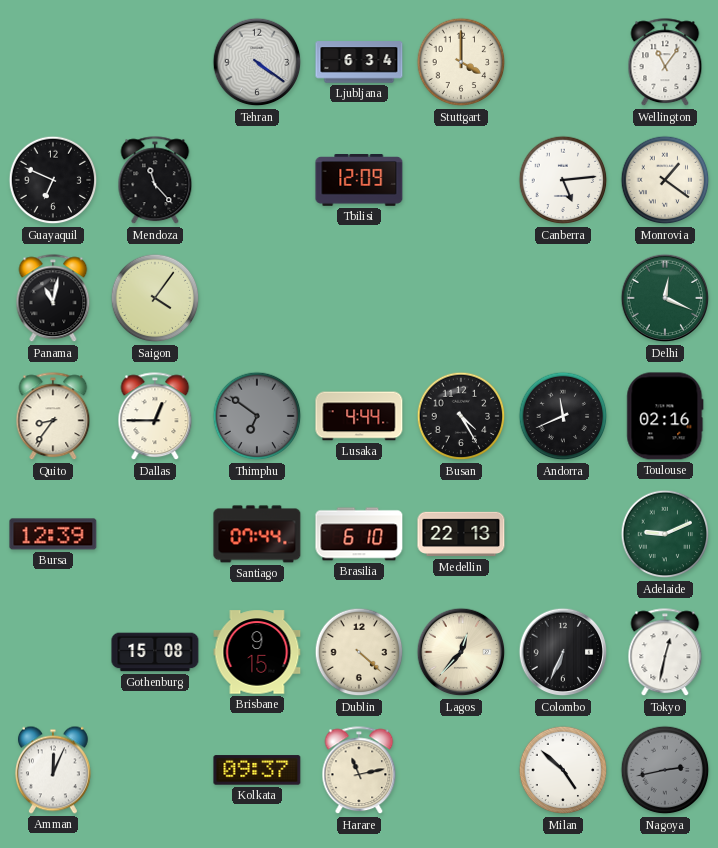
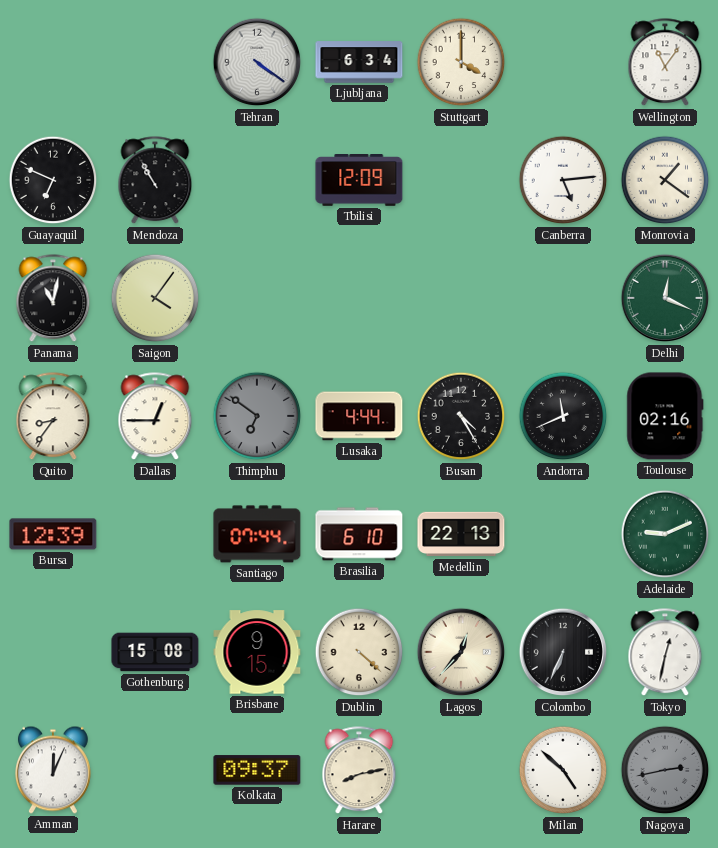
Mendoza: 11:23 -> 10:55 (155, 181)
Harare: 11:13 -> 8:13 (359, 771)
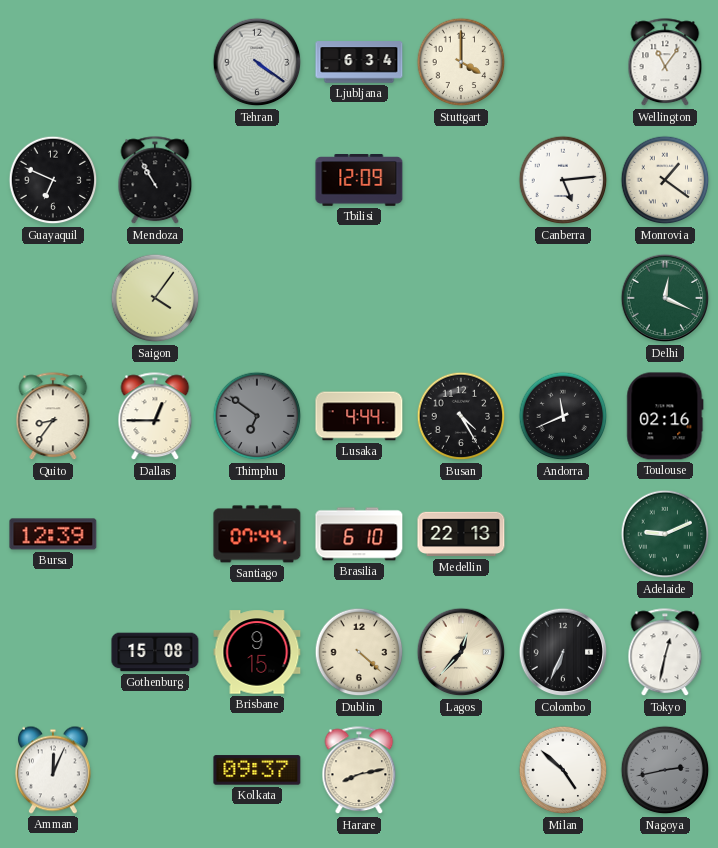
Panama: 11:02 -> none (53, 299)
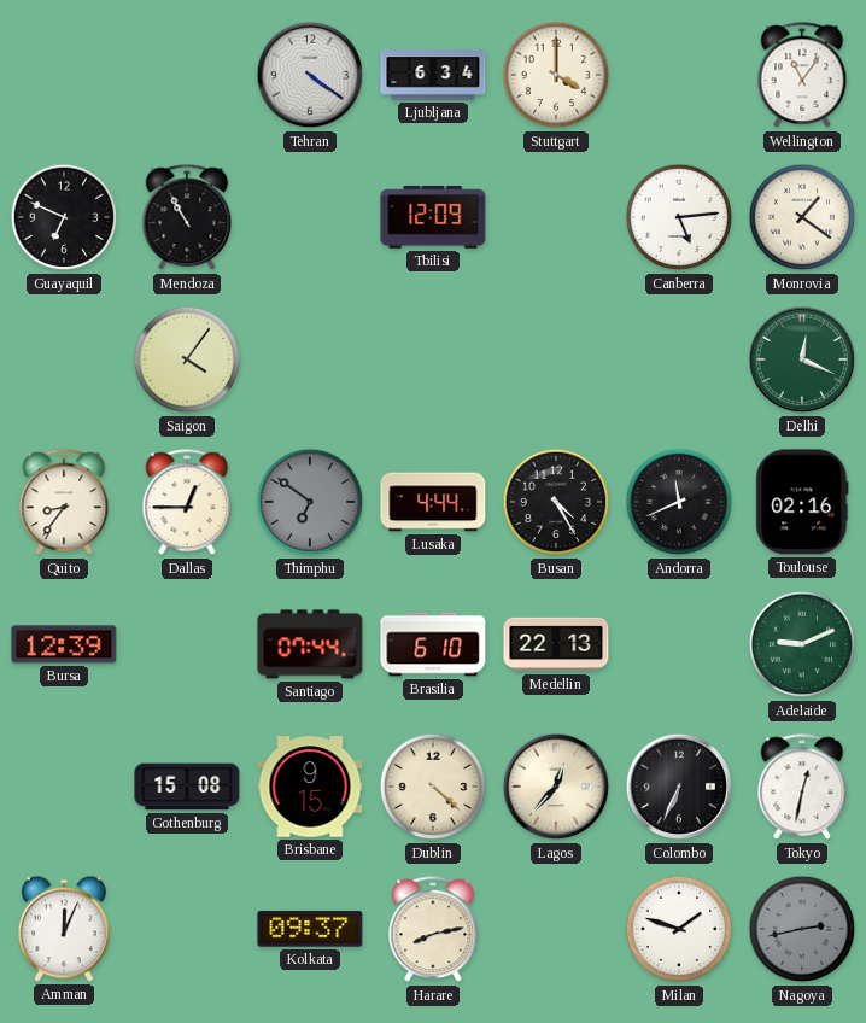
Milan: 4:52 -> 1:48 (679, 929)
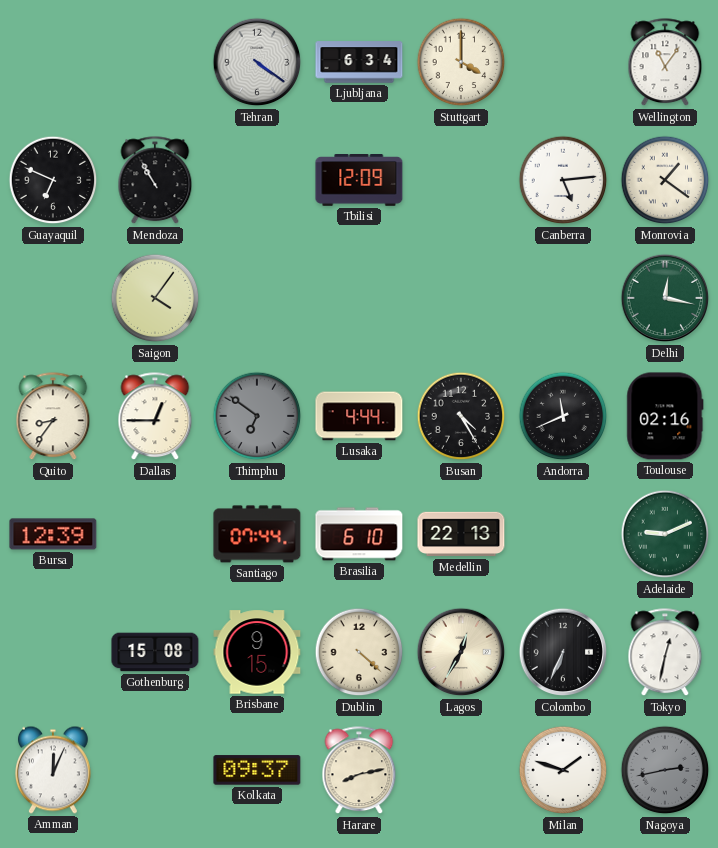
Delhi: 12:19 -> 12:17 (665, 298)
Lagos: 12:37 -> 12:35 (461, 652)
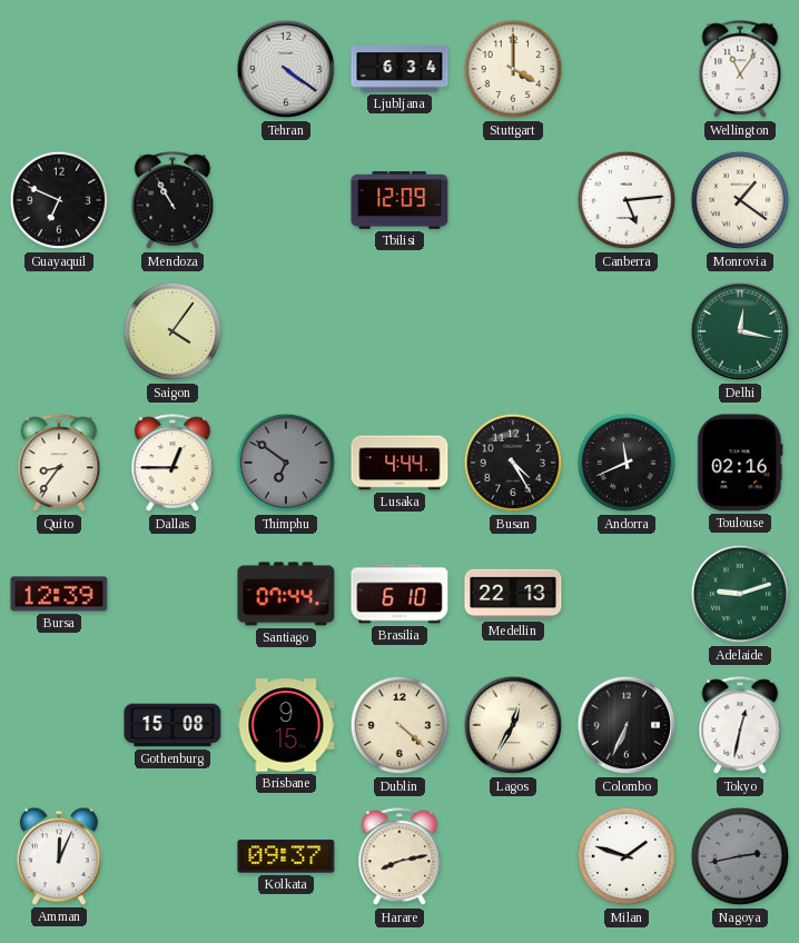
Adelaide: 9:11 -> 9:12 (740, 594)
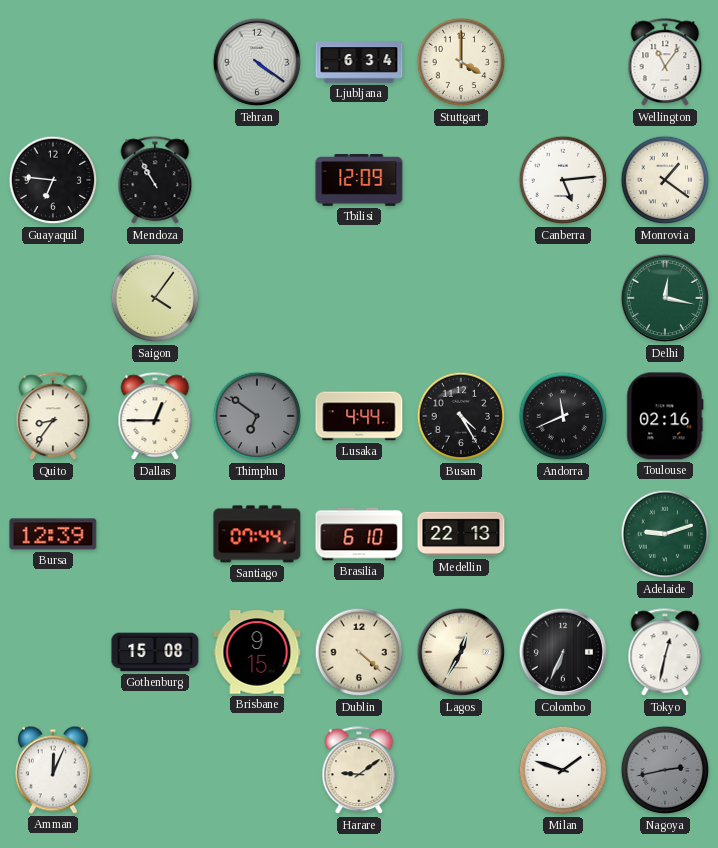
Guayaquil: 6:49 -> 6:46 (53, 180)
Kolkata: 09:37 -> none (286, 856)
Harare: 8:13 -> 9:09 (359, 771)
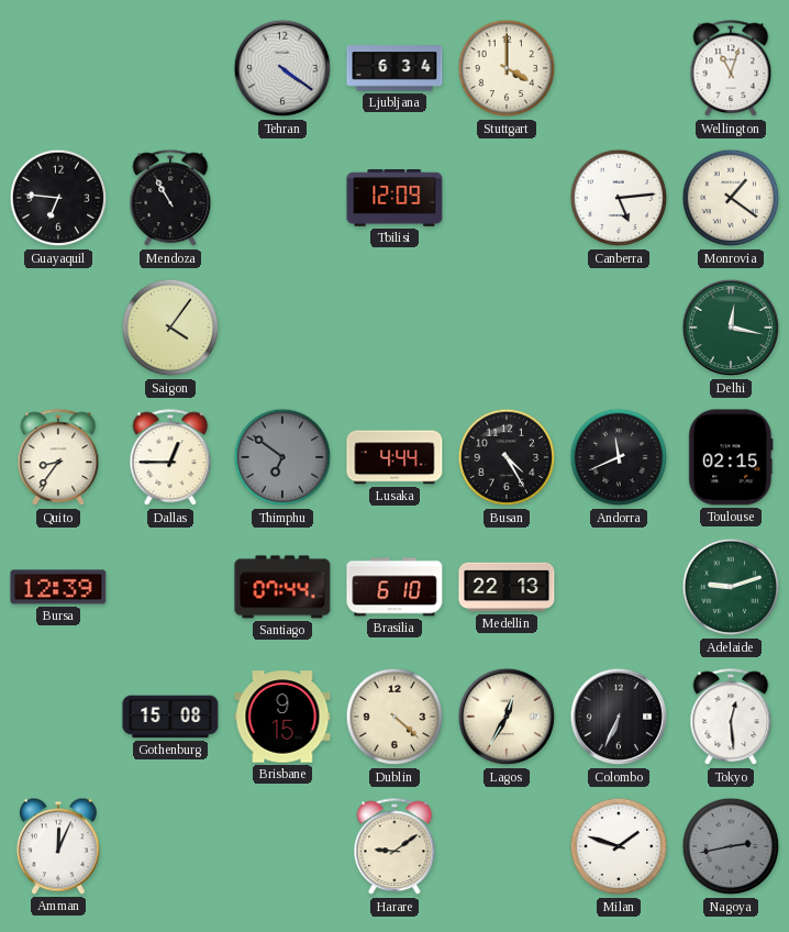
Wellington: 11:06 -> 11:03 (731, 69)
Toulouse: 02:16 -> 02:15 (731, 457)
Tokyo: 12:32 -> 12:29 (731, 718)
